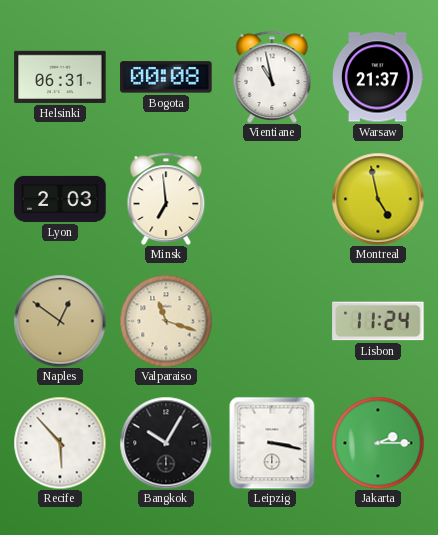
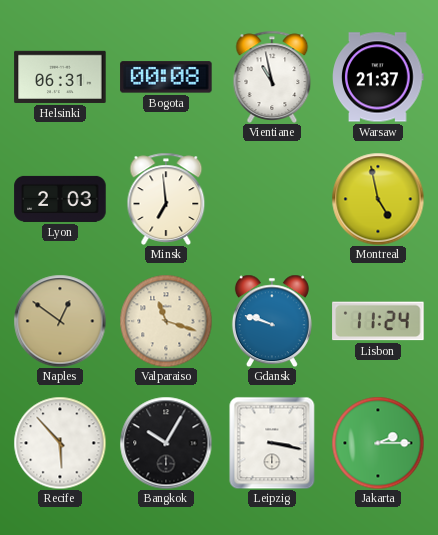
Gdansk: none -> 9:48 (272, 321)
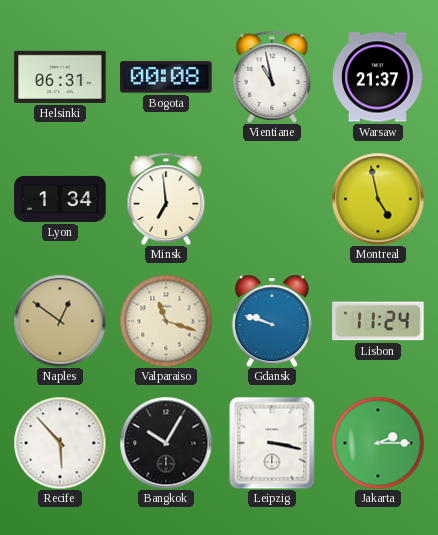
Lyon: 2:03 -> 1:34 (60, 199)
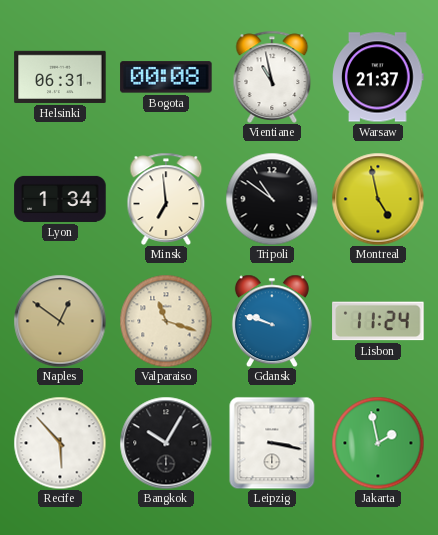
Tripoli: none -> 10:51 (272, 199)
Jakarta: 2:15 -> 1:58 (378, 443)
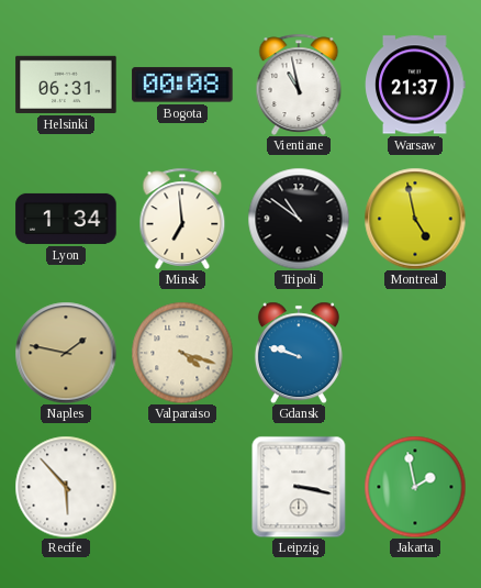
Naples: 12:51 -> 1:47 (66, 353)
Valparaiso: 11:18 -> 4:18 (182, 353)
Lisbon: 11:24 -> none (378, 321)
Bangkok: 10:05 -> none (166, 443)
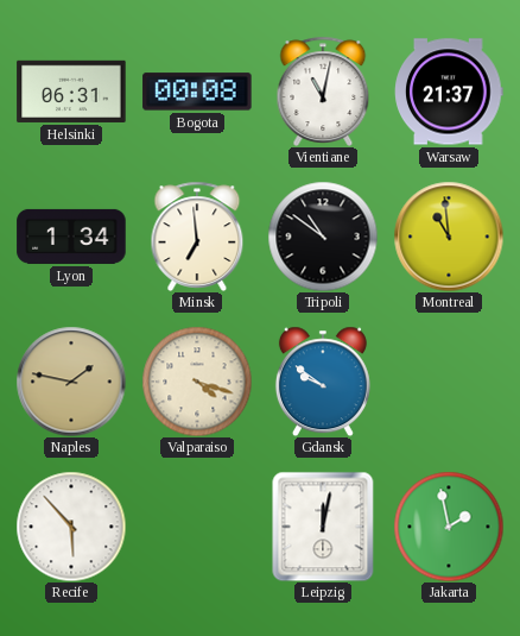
Vientiane: 10:58 -> 11:02 (323, 92)
Montreal: 4:58 -> 10:59 (449, 237)
Gdansk: 9:48 -> 9:51 (323, 382)
Leipzig: 3:17 -> 12:02 (323, 527)
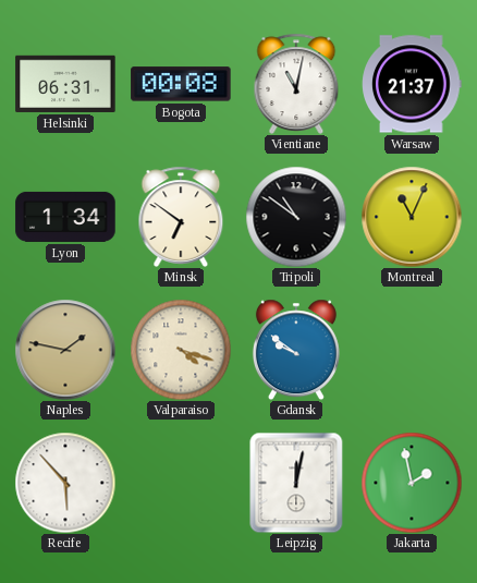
Minsk: 6:59 -> 6:51 (181, 217)
Montreal: 10:59 -> 11:04 (412, 217)
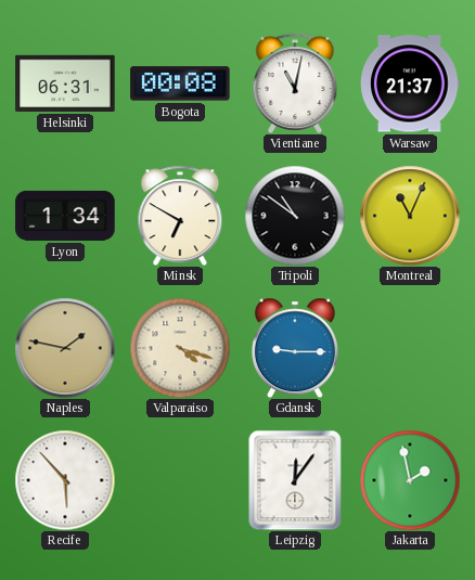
Minsk: 6:51 -> 6:50 (180, 216)
Gdansk: 9:51 -> 9:15 (295, 348)
Leipzig: 12:02 -> 12:06 (295, 480)
